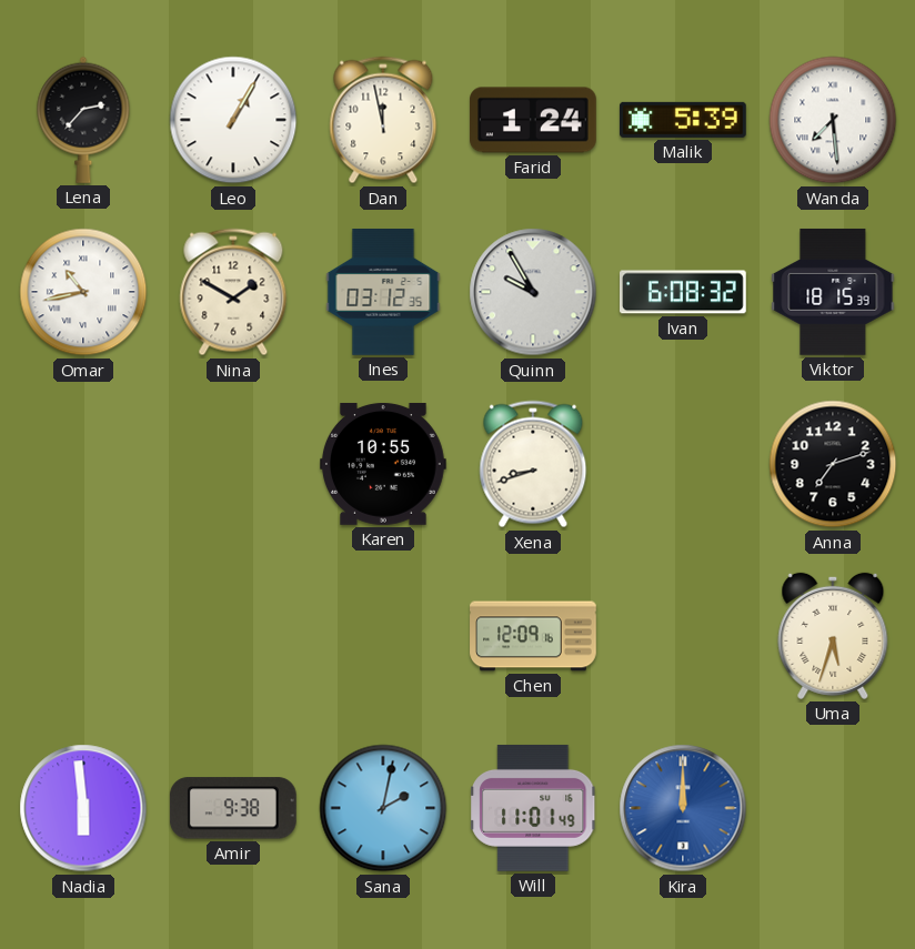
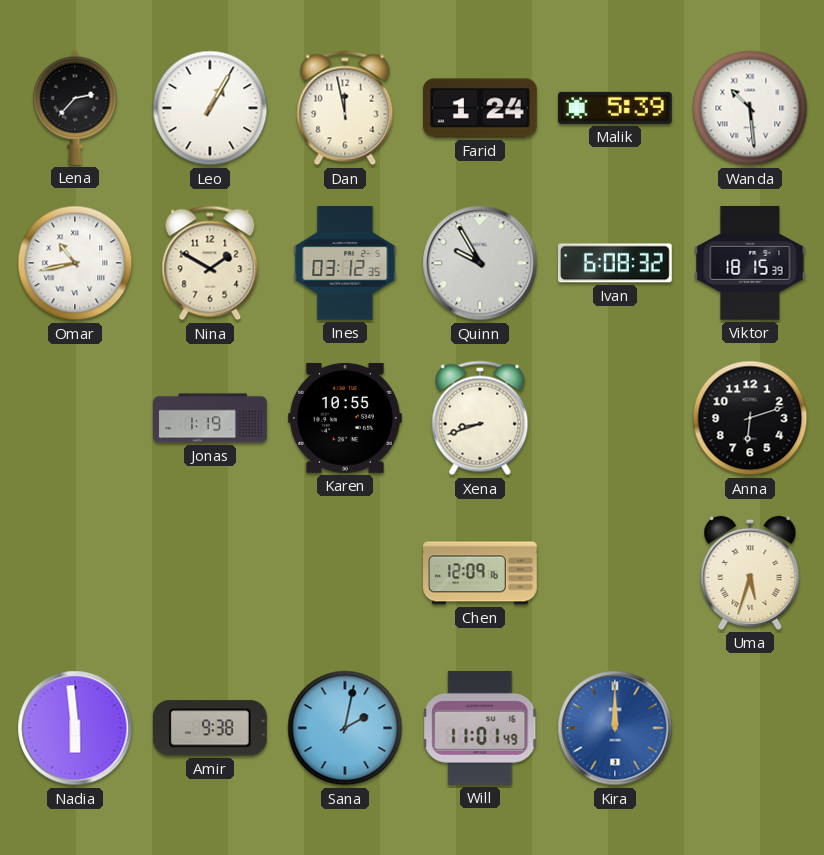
Wanda: 7:29 -> 10:29 (750, 108)
Jonas: none -> 1:19 (210, 418)
Anna: 7:12 -> 6:12 (750, 418)
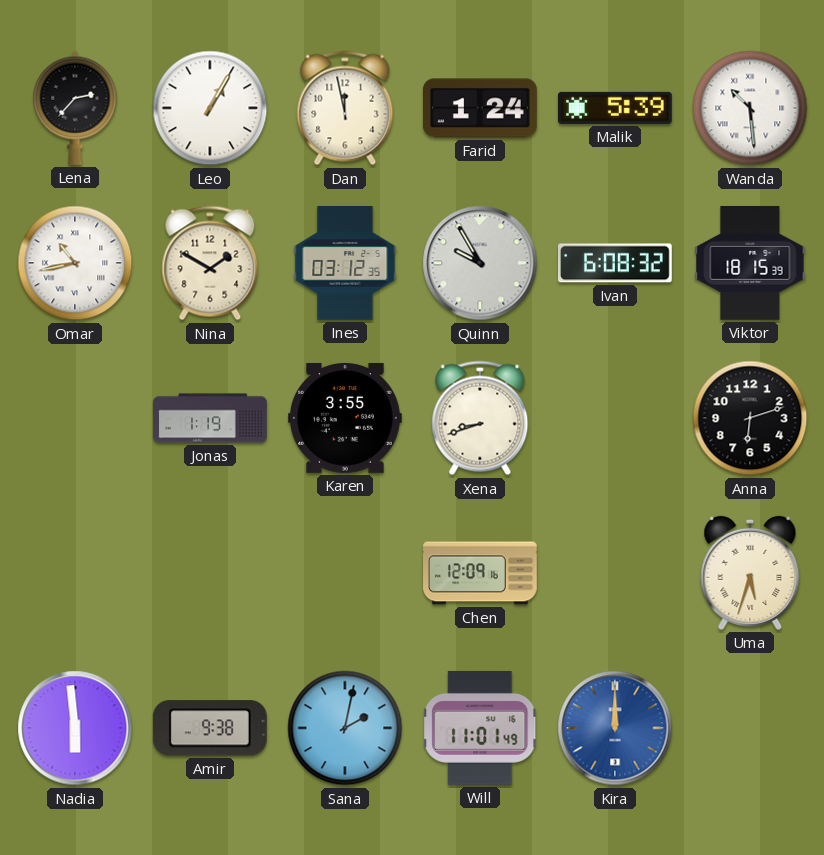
Karen: 10:55 -> 3:55 (346, 418)
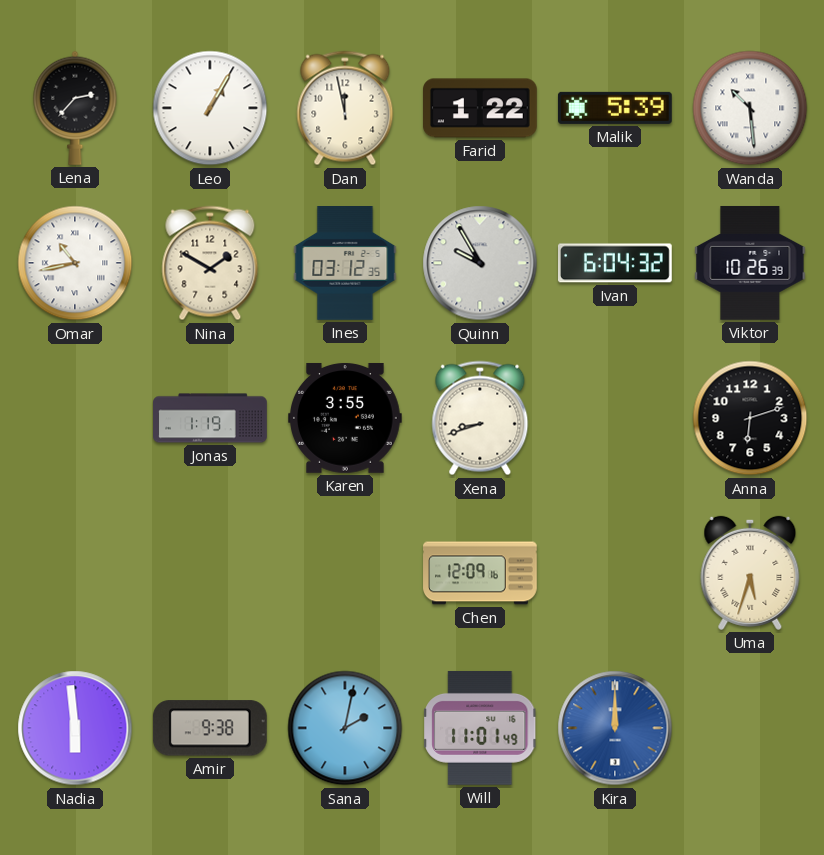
Farid: 1:24 -> 1:22 (481, 108)
Ivan: 6:08 -> 6:04 (616, 263)
Viktor: 18:15 -> 10:26 (750, 263)
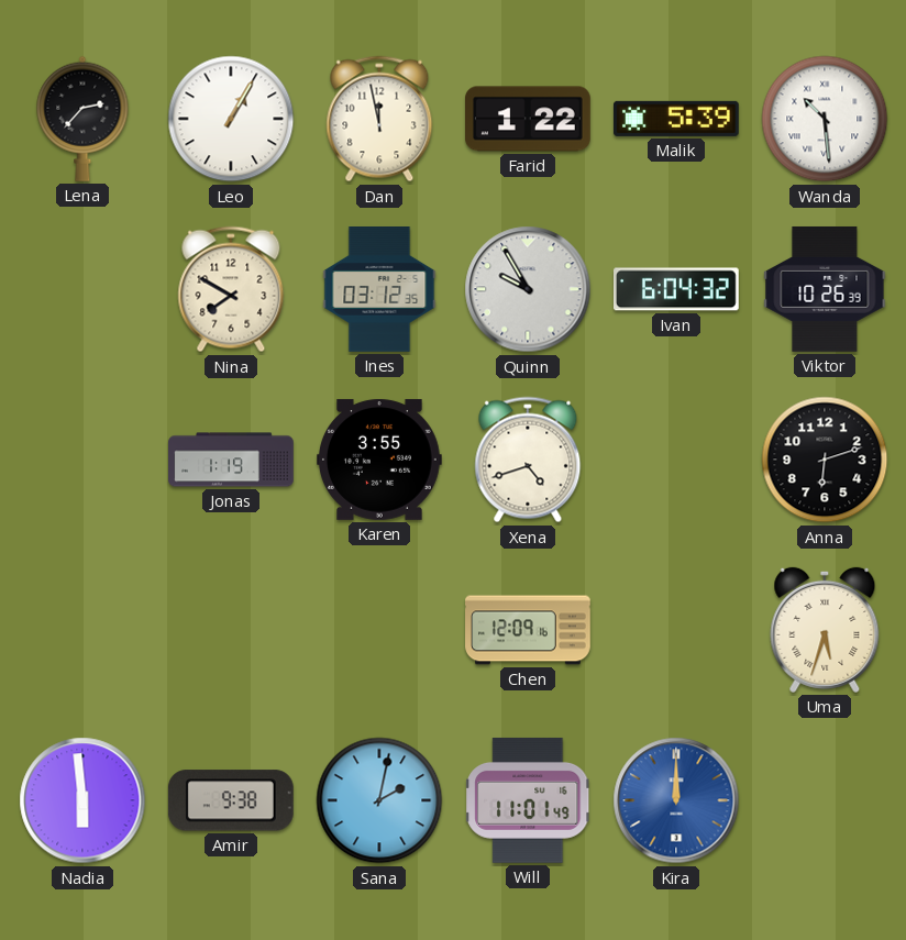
Omar: 10:43 -> none (75, 263)
Nina: 1:50 -> 7:50 (231, 289)
Xena: 8:42 -> 4:42 (528, 460)
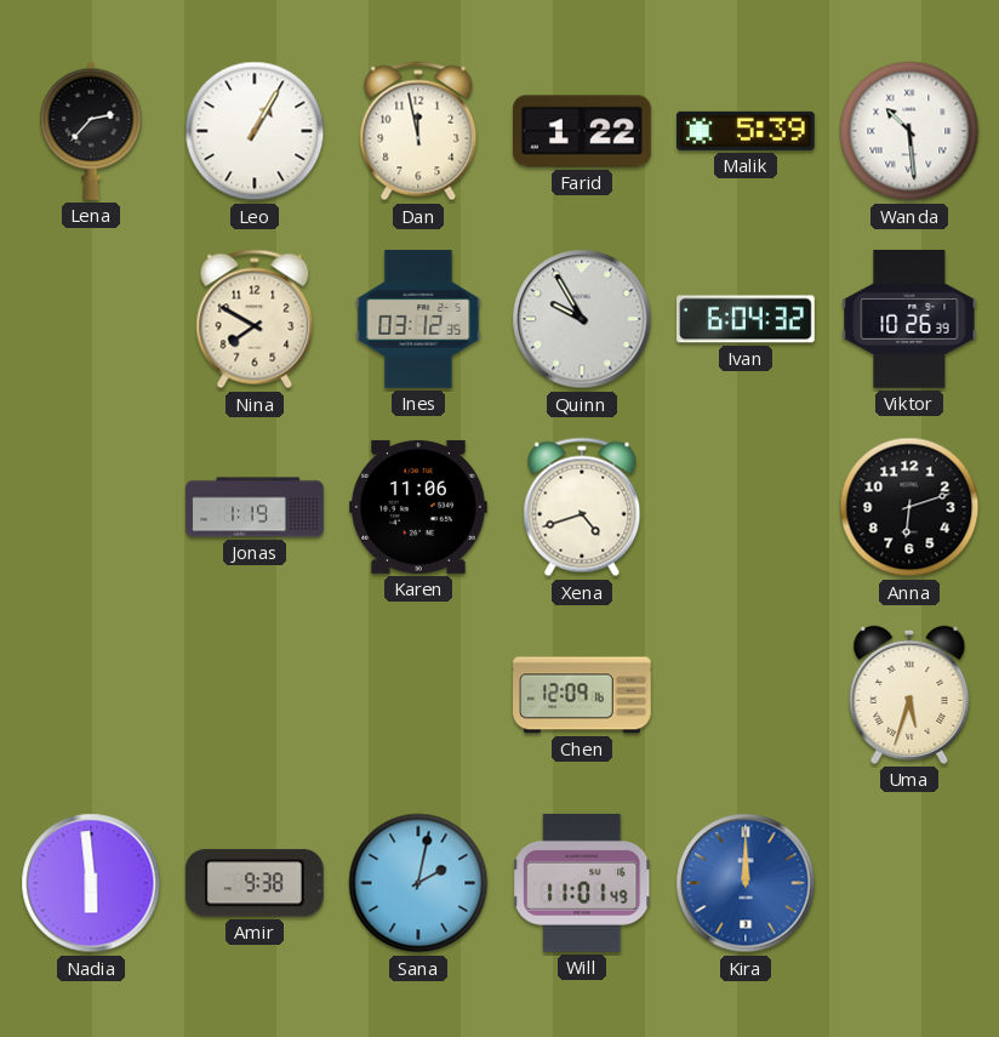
Karen: 3:55 -> 11:06 (419, 507)
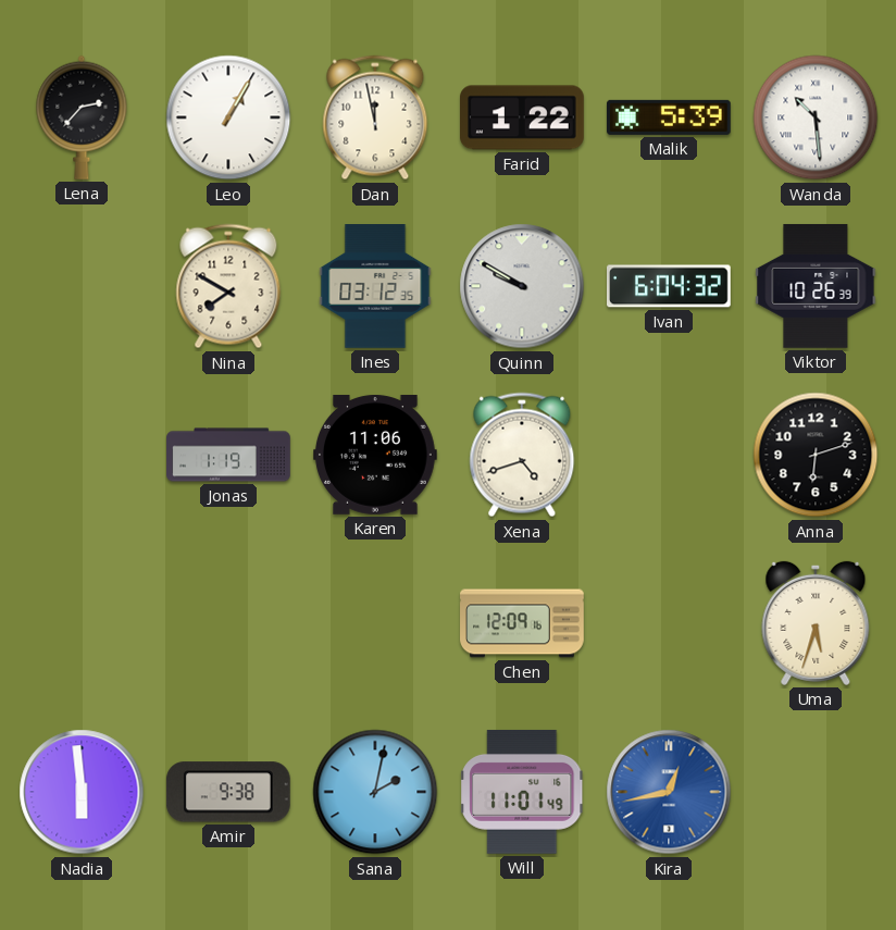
Quinn: 9:55 -> 9:50 (522, 286)
Kira: 12:00 -> 12:43 (669, 792)
